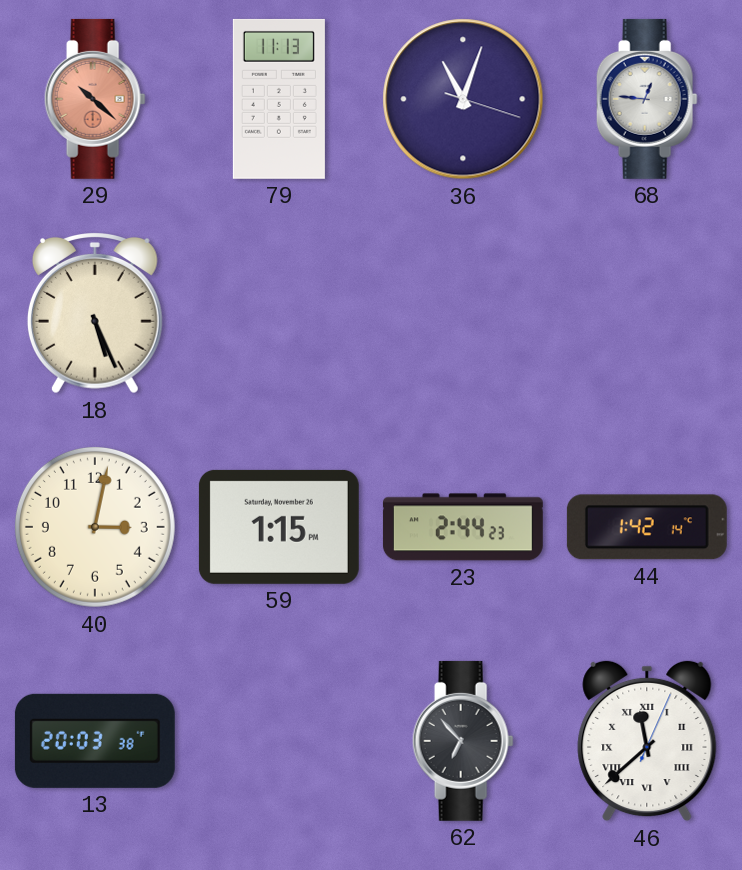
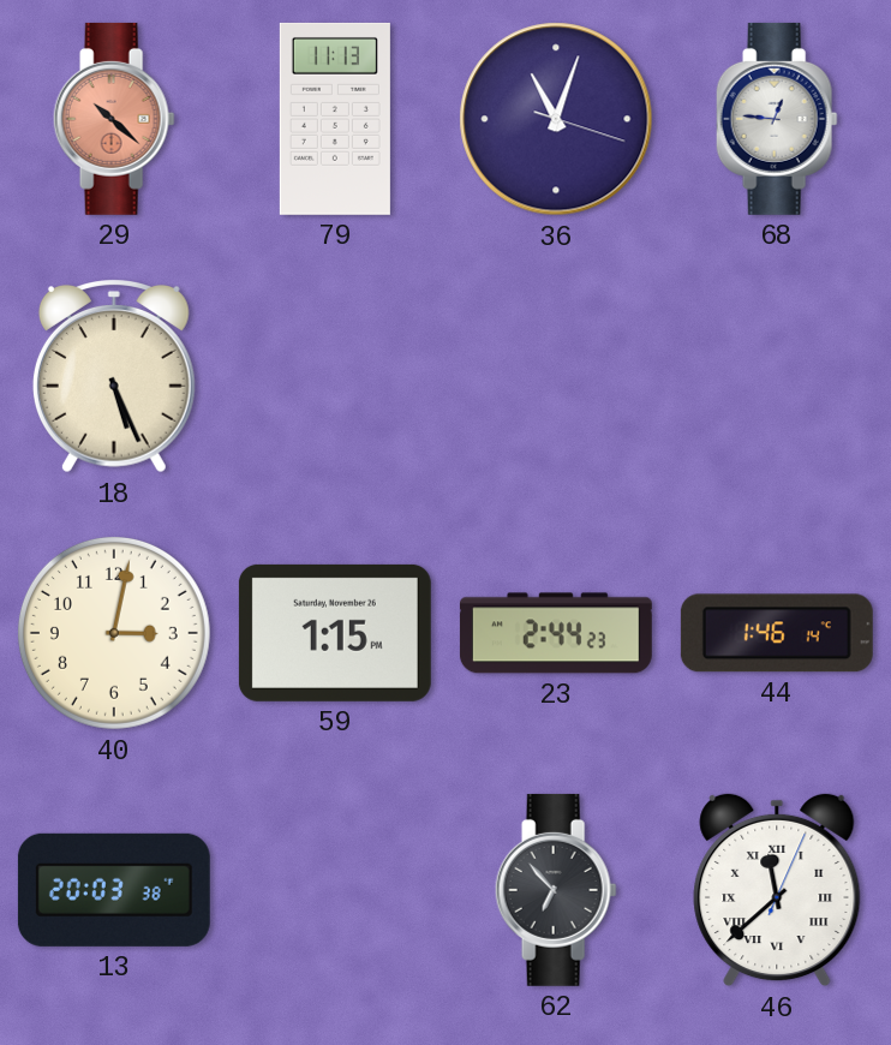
44: 1:42 -> 1:46 (777, 633)
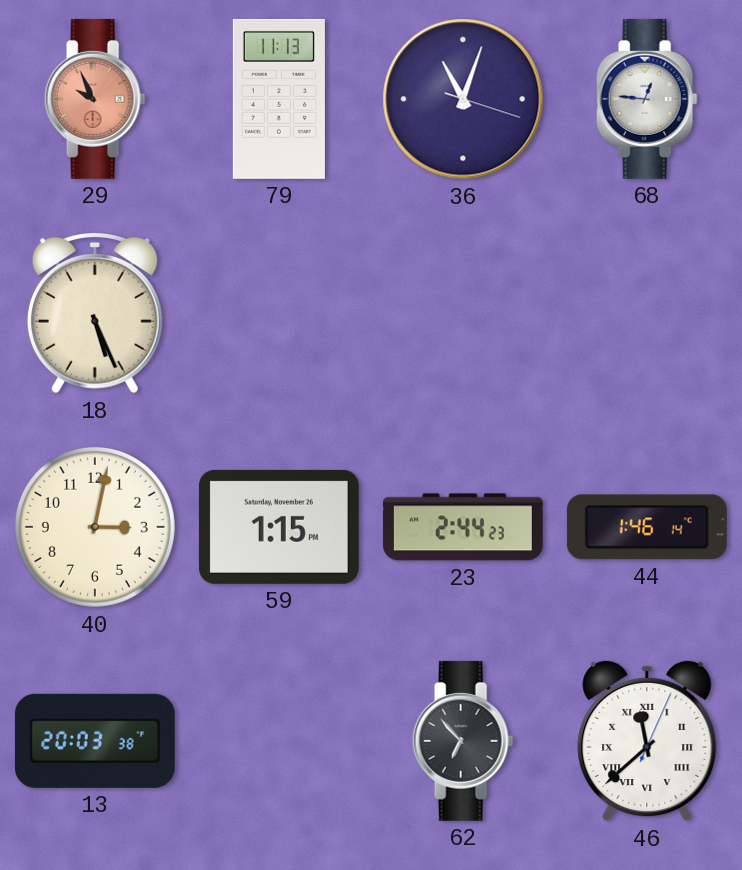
29: 10:22 -> 9:56 (95, 99)
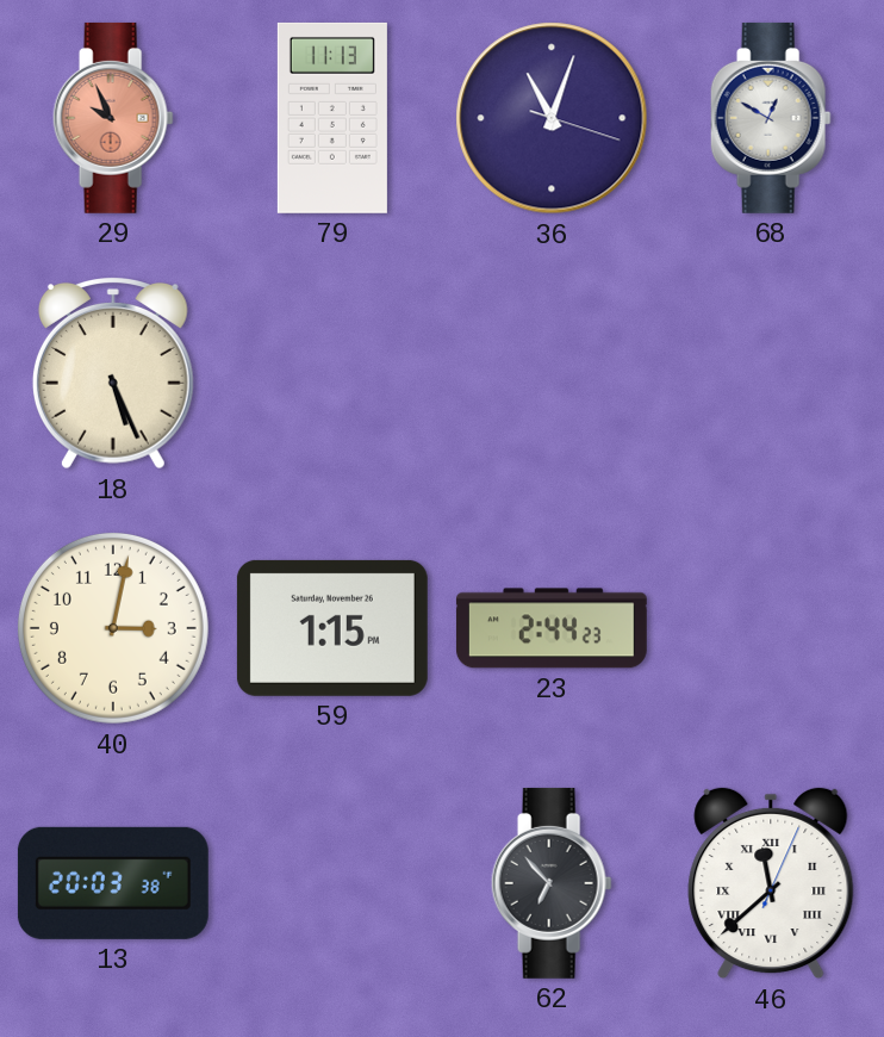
68: 12:46 -> 12:50 (771, 118)
44: 1:46 -> none (647, 527)
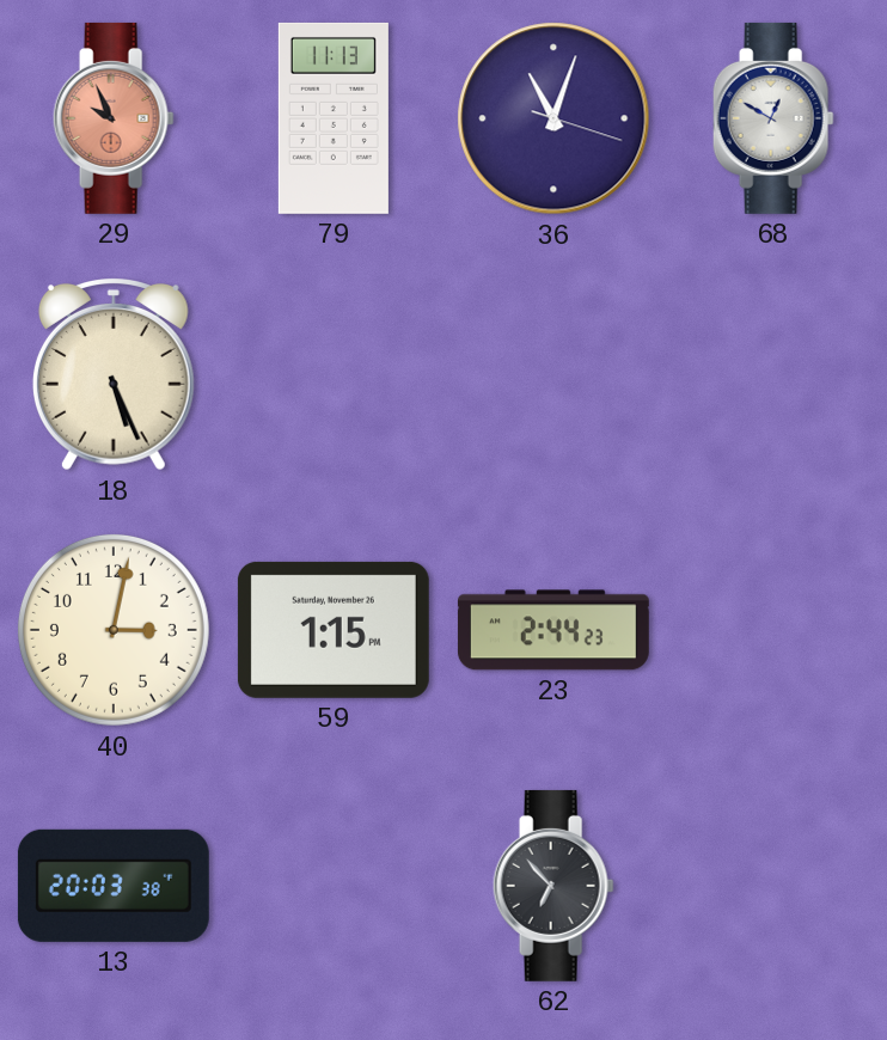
46: 11:38 -> none (771, 883)
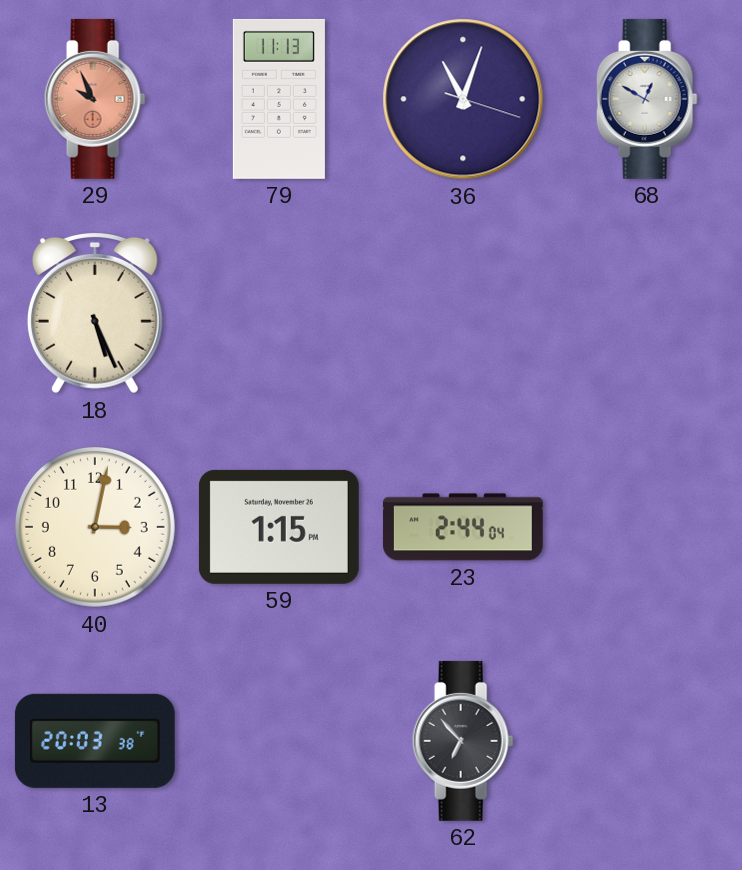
23: 2:44:23 -> 2:44:04 (463, 527)
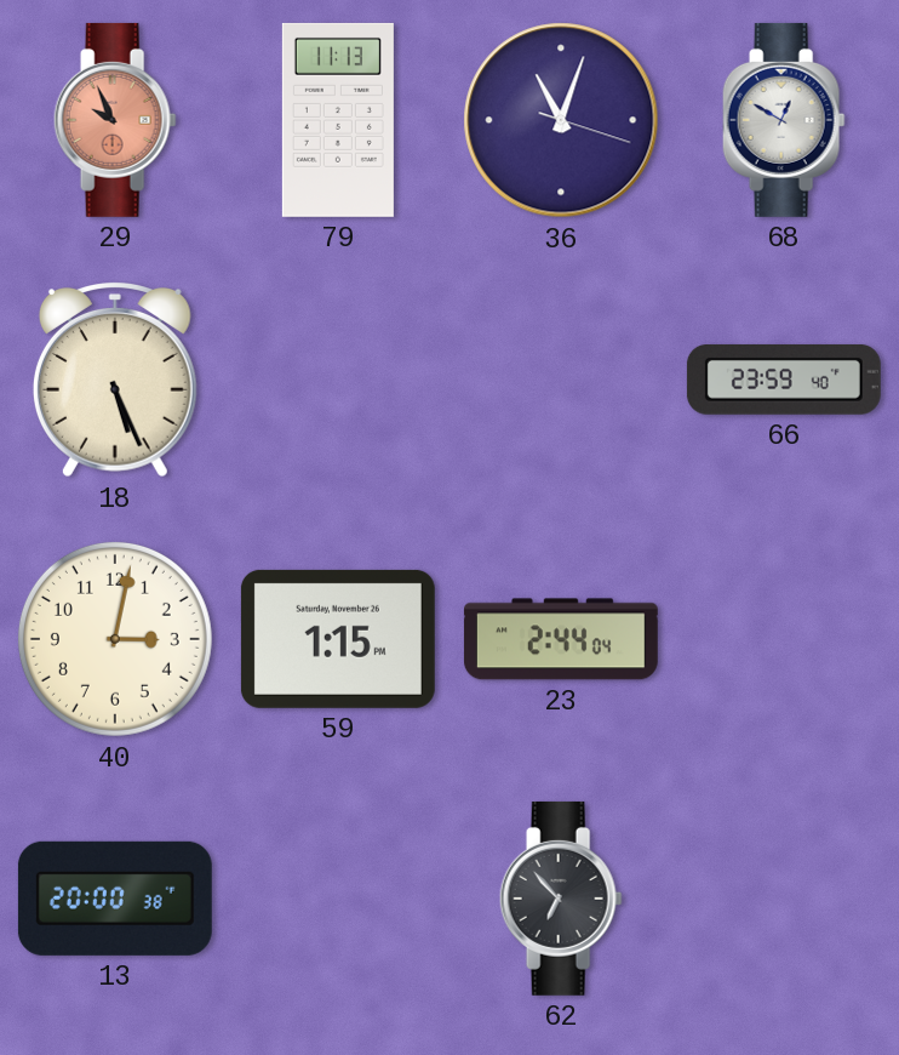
66: none -> 23:59 (784, 380)
13: 20:03 -> 20:00 (115, 899)
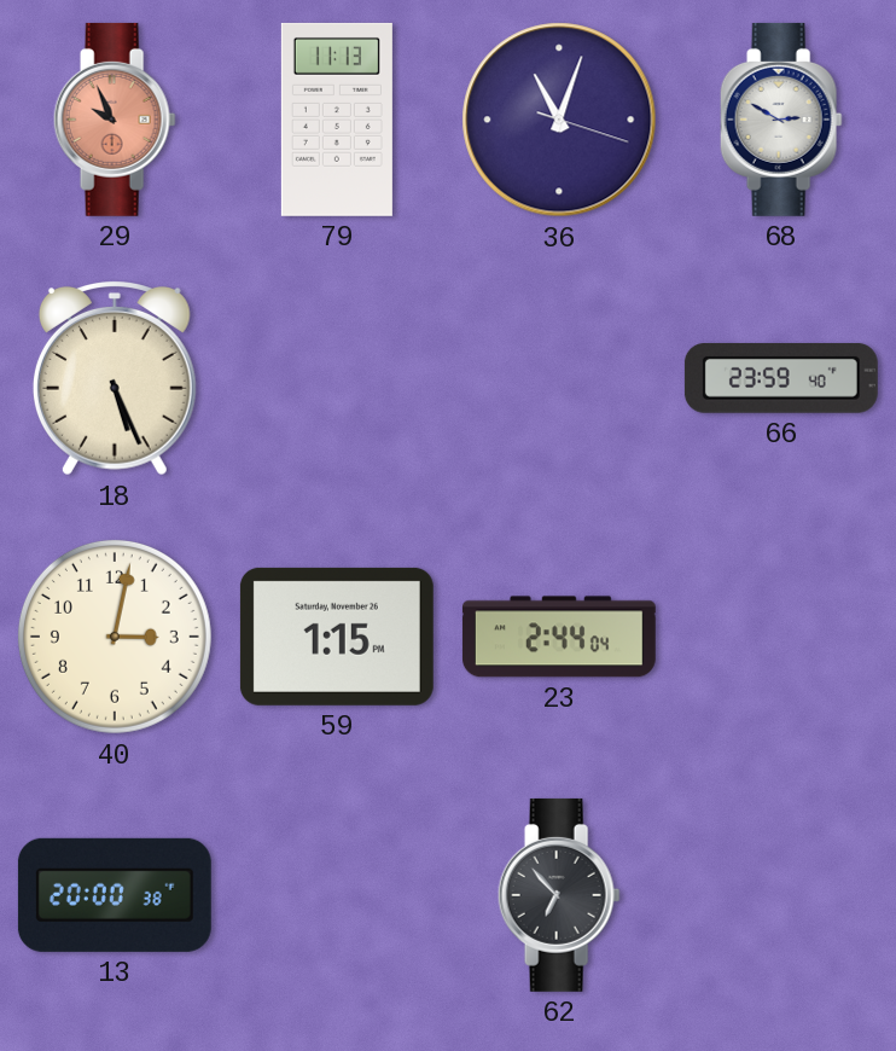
68: 12:50 -> 2:50 (781, 120)
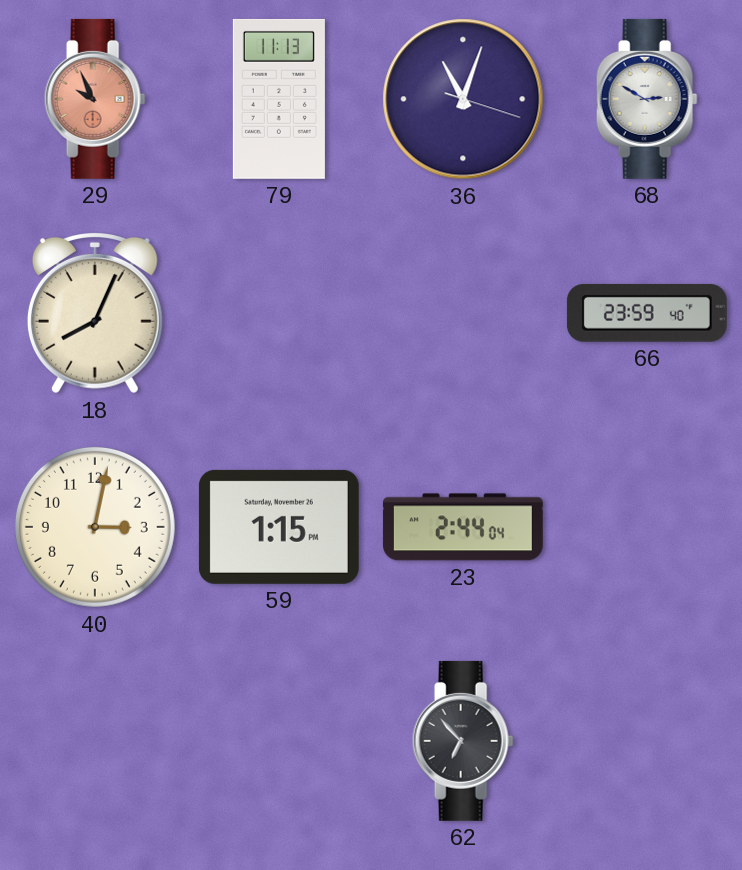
18: 5:26 -> 8:04 (95, 314)
13: 20:00 -> none (115, 895)
